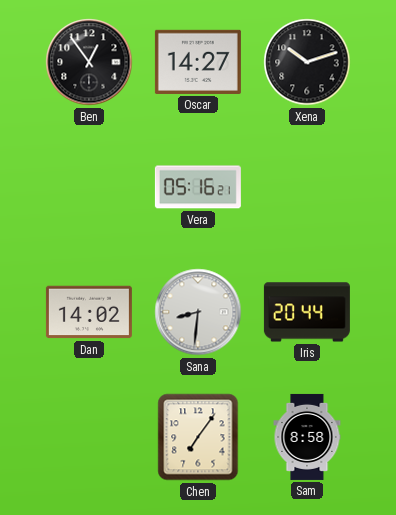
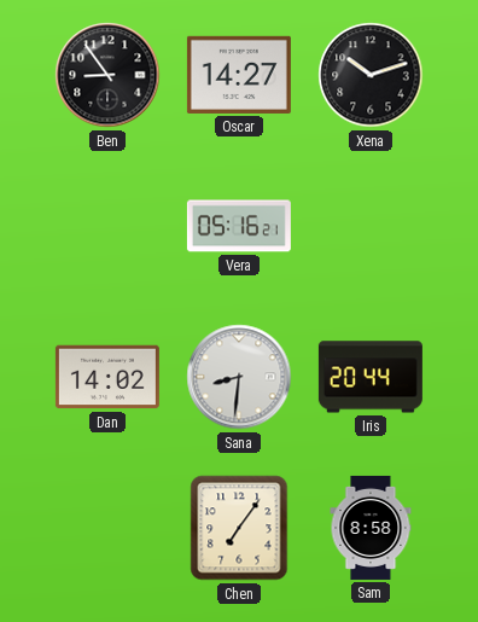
Ben: 12:54 -> 8:54 (107, 75)
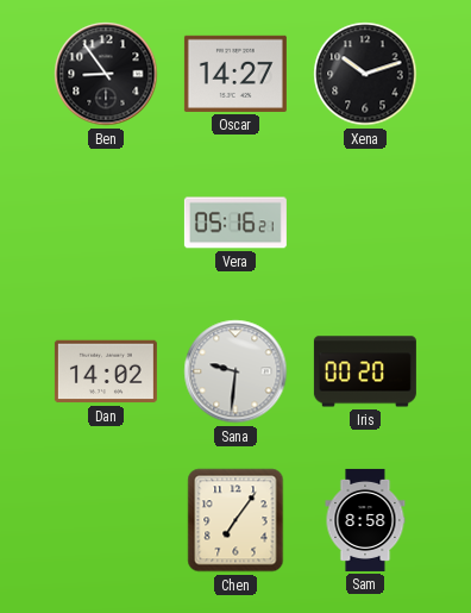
Sana: 8:31 -> 9:31 (235, 371)
Iris: 20:44 -> 00:20 (365, 371)
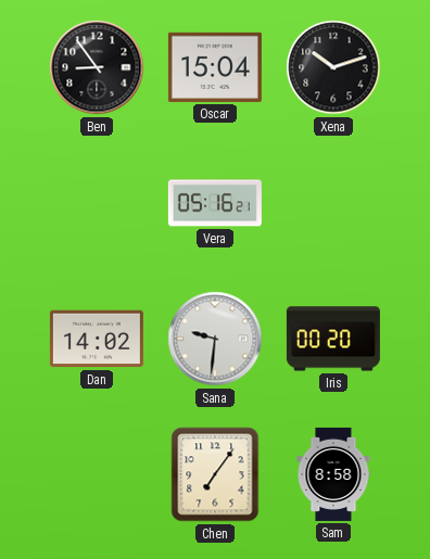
Oscar: 14:27 -> 15:04 (215, 67)
